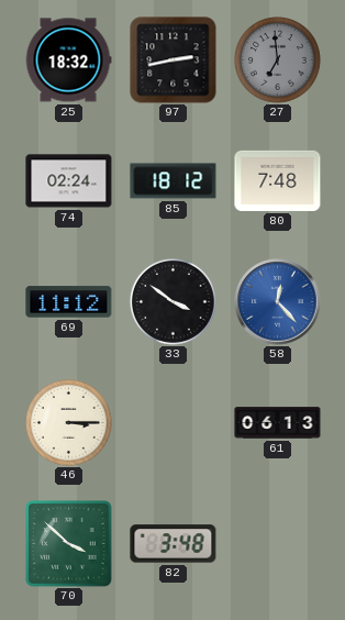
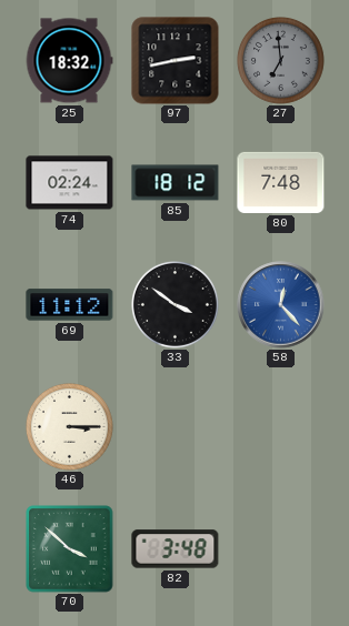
61: 06:13 -> none (278, 423)
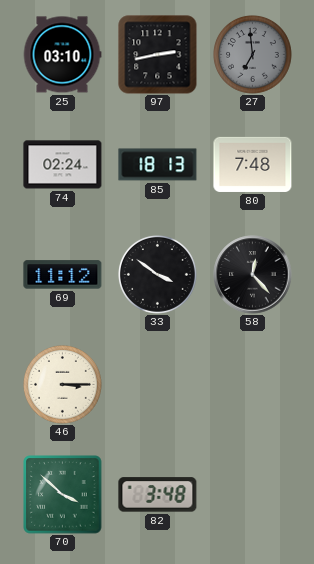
25: 18:32 -> 03:10 (62, 55)
85: 18:12 -> 18:13 (158, 165)
58 dial: blue -> black (253, 275)
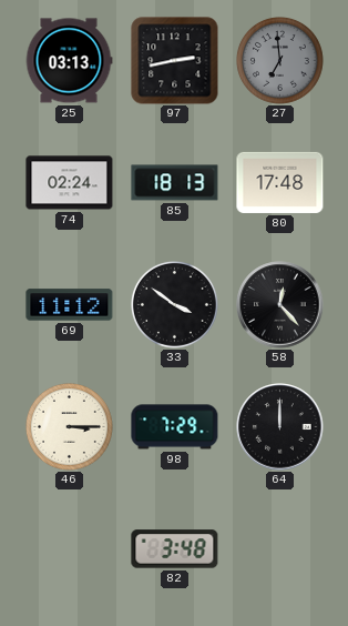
25: 03:10 -> 03:13 (69, 61)
80: 7:48 -> 17:48 (280, 182)
98: none -> 7:29 (175, 427)
64: none -> 12:00 (280, 427)
70: 3:52 -> none (63, 495)
